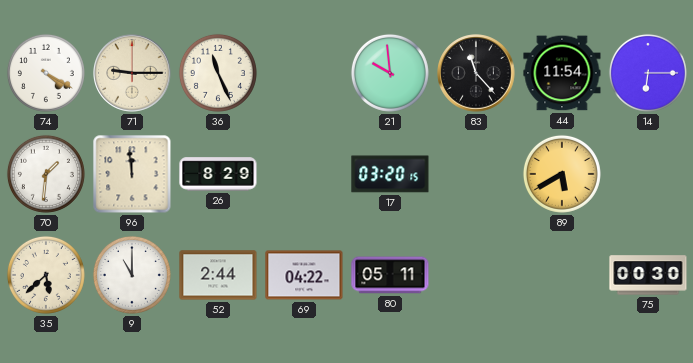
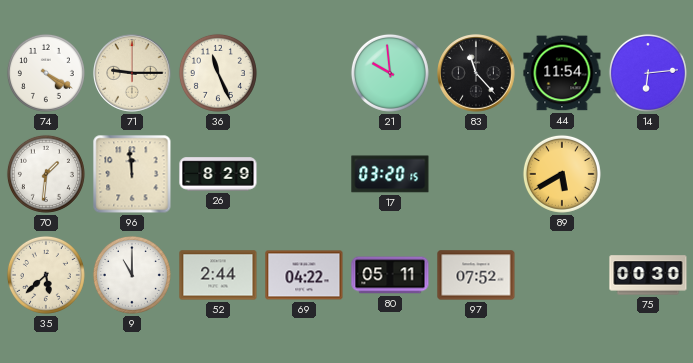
14: 6:15 -> 6:14 (648, 73)
97: none -> 07:52 (476, 275)
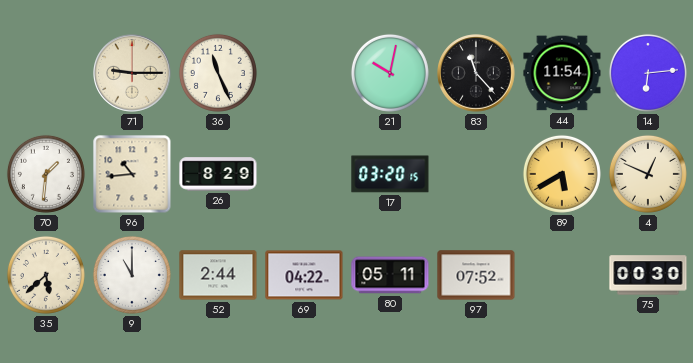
74: 4:20 -> none (46, 73)
21: 9:59 -> 10:02 (390, 73)
96: 11:59 -> 10:44 (132, 174)
4: none -> 12:49 (648, 174)
